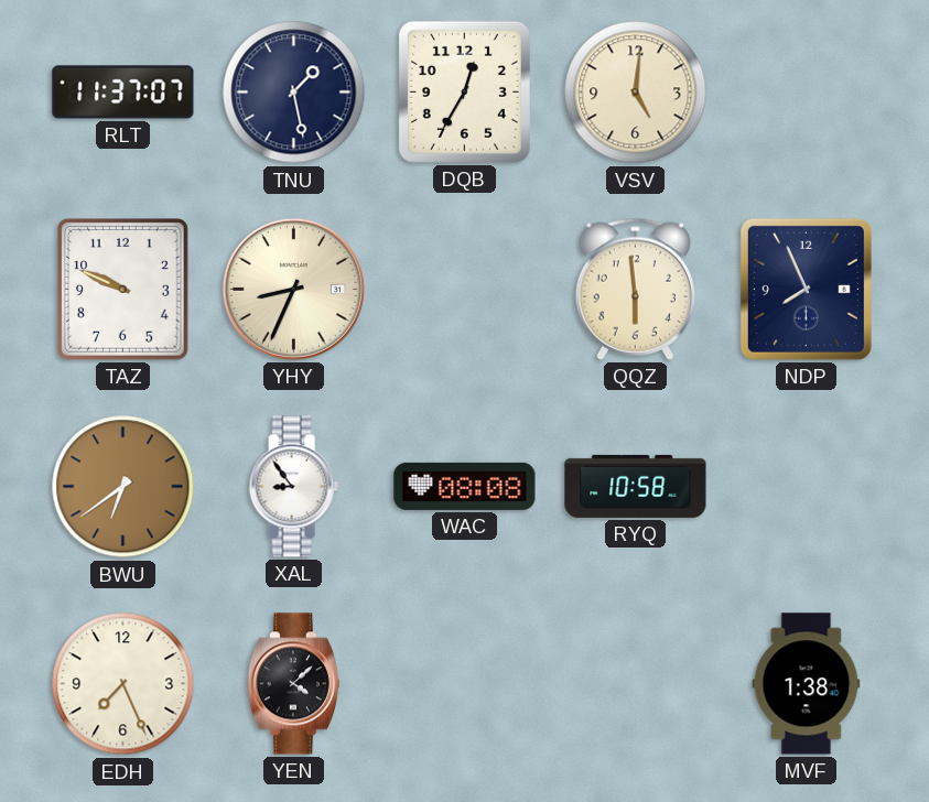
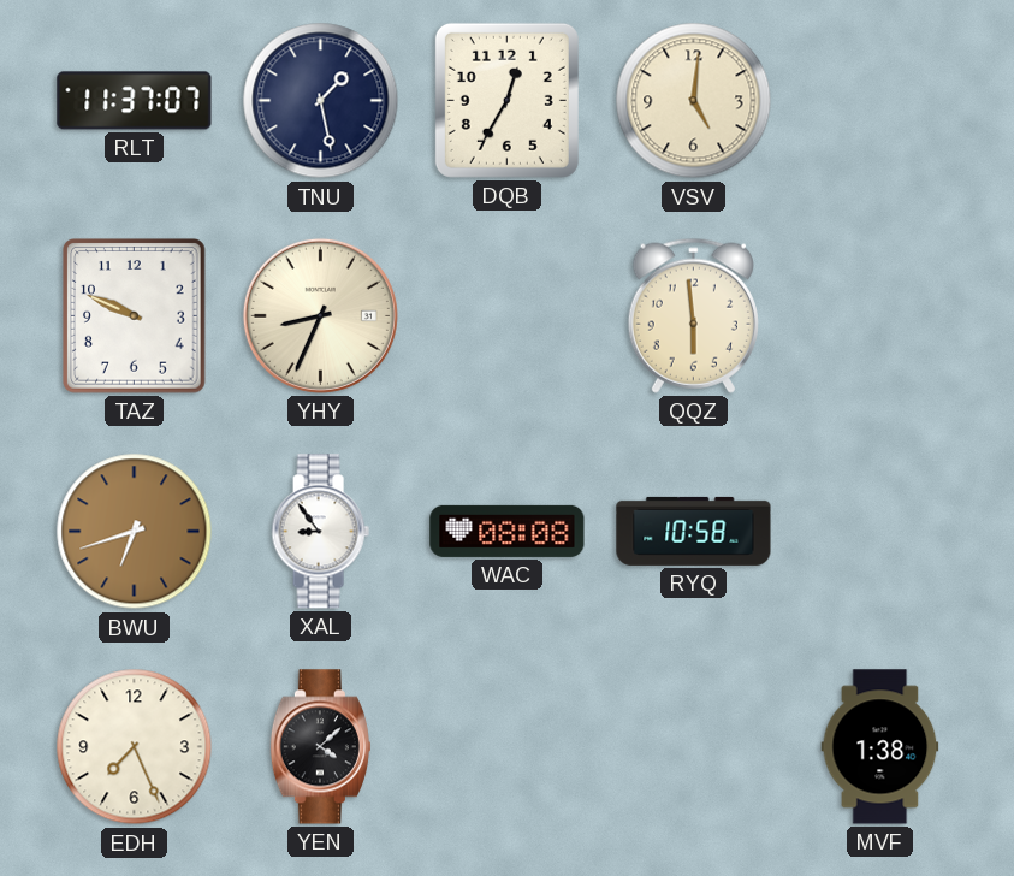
NDP: 7:56 -> none (806, 289)
BWU: 6:39 -> 6:42 (135, 532)
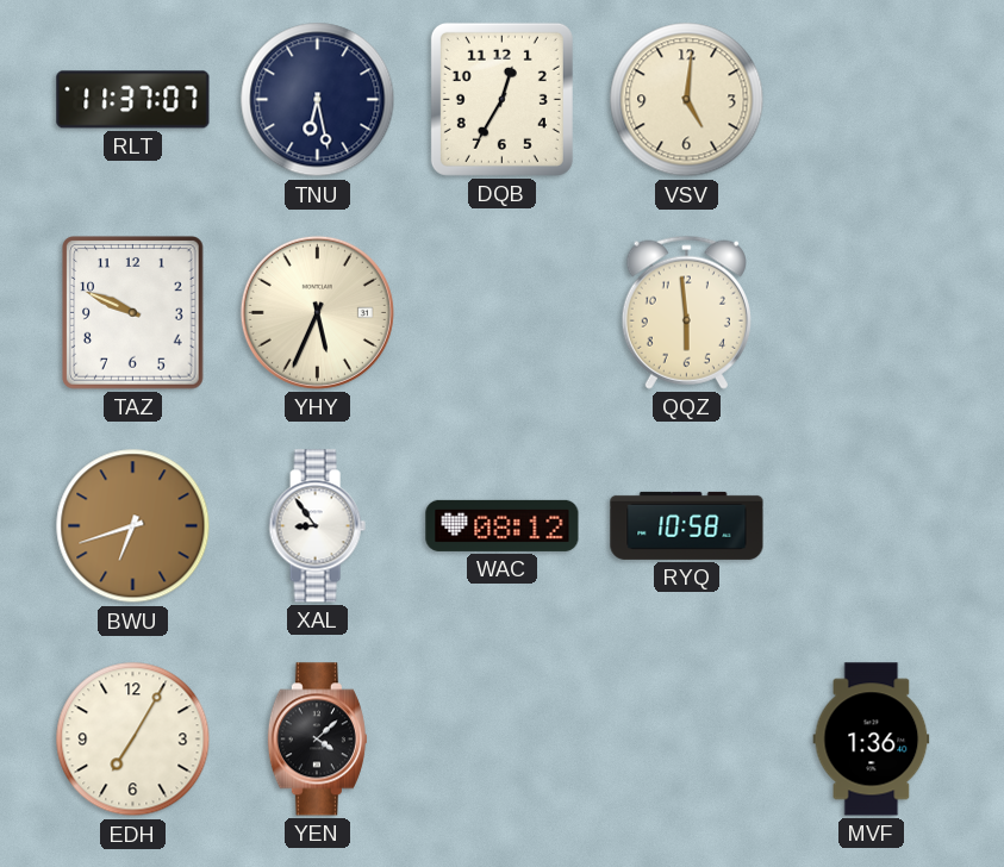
TNU: 1:28 -> 6:28 (318, 100)
YHY: 8:34 -> 5:34 (317, 312)
WAC: 08:08 -> 08:12 (503, 525)
EDH: 7:26 -> 7:05 (133, 740)
MVF: 1:38 -> 1:36 (872, 740)
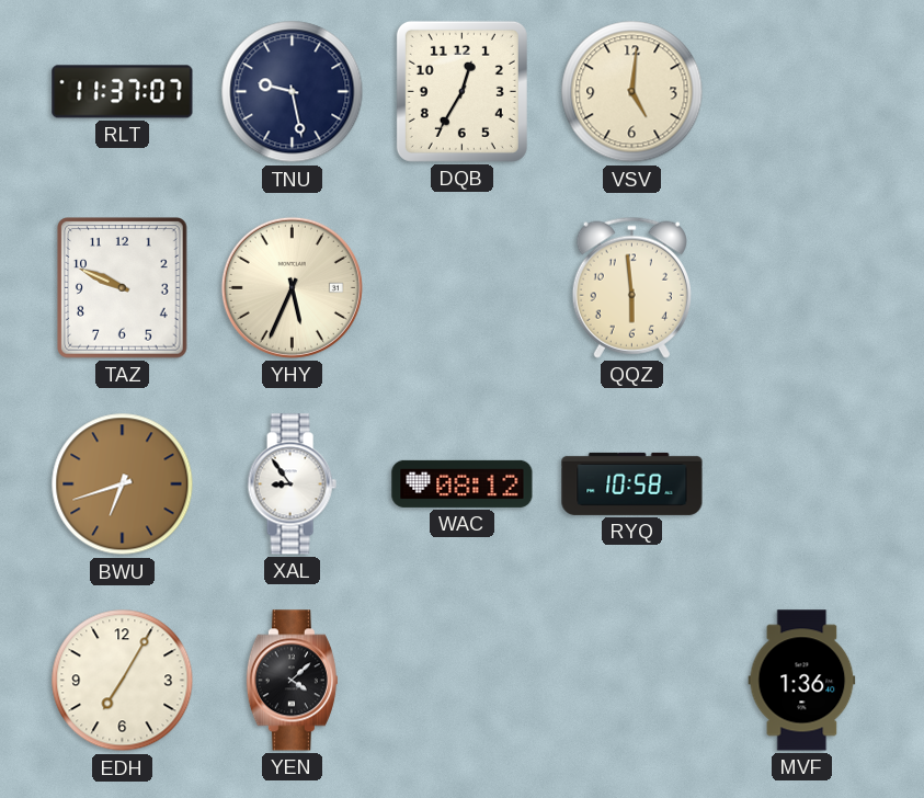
TNU: 6:28 -> 9:28 (293, 92)
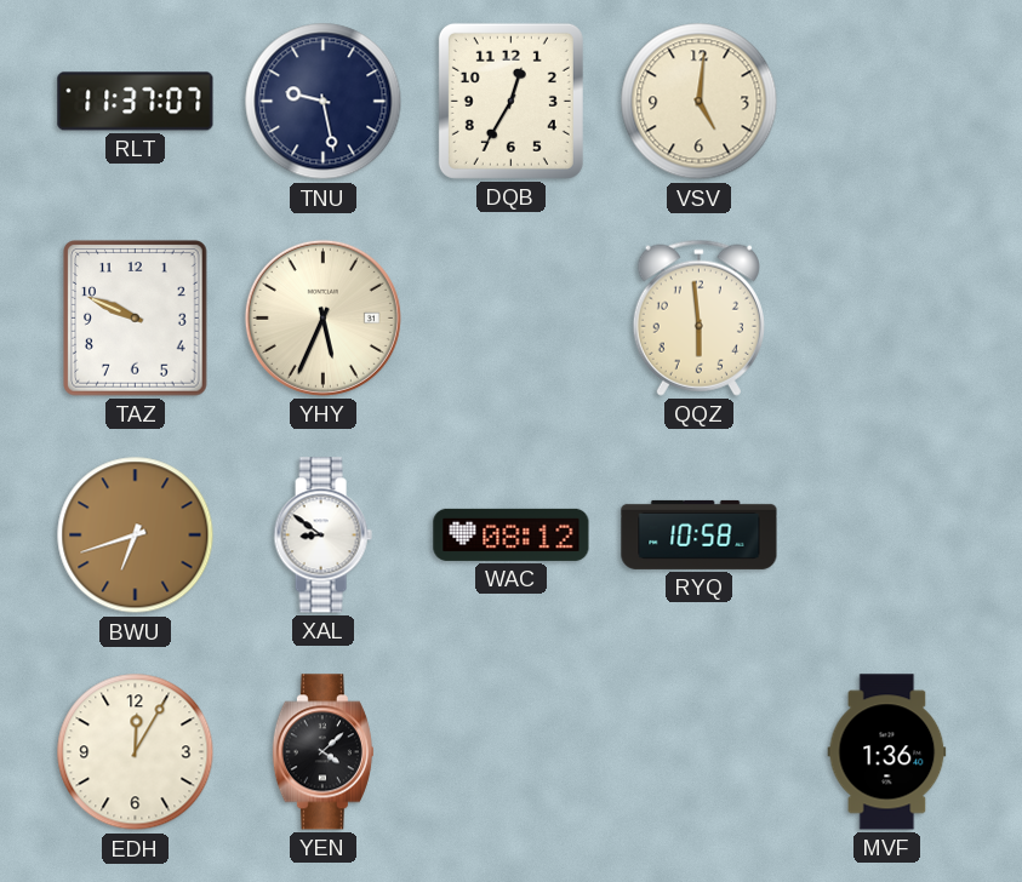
XAL: 8:54 -> 8:51 (322, 535)
EDH: 7:05 -> 12:05 (136, 752)
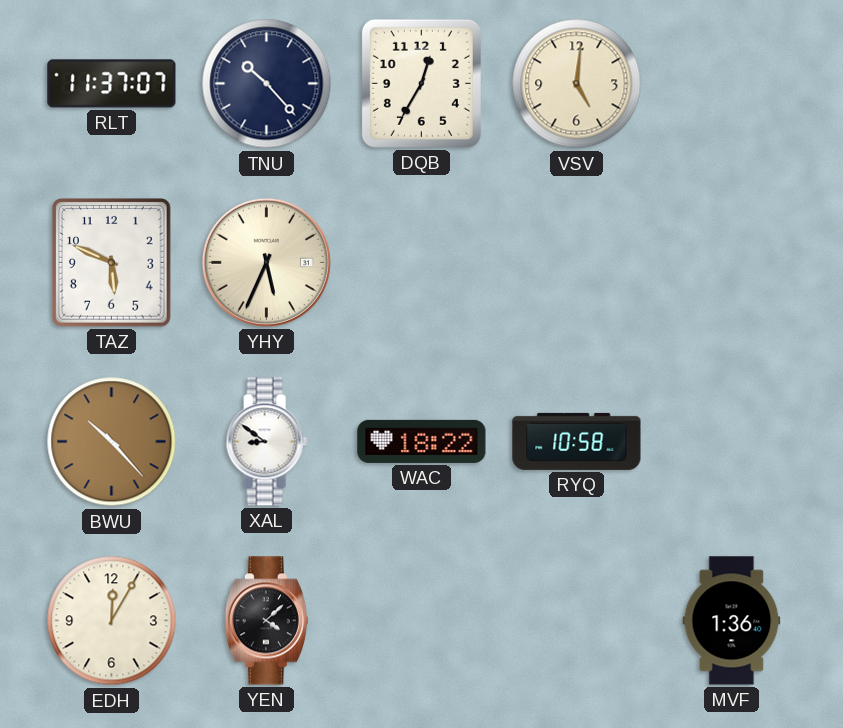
TNU: 9:28 -> 10:23 (267, 84)
TAZ: 9:49 -> 5:49 (112, 263)
QQZ: 5:59 -> none (698, 317)
BWU: 6:42 -> 10:23 (112, 442)
WAC: 08:12 -> 18:22 (422, 441)
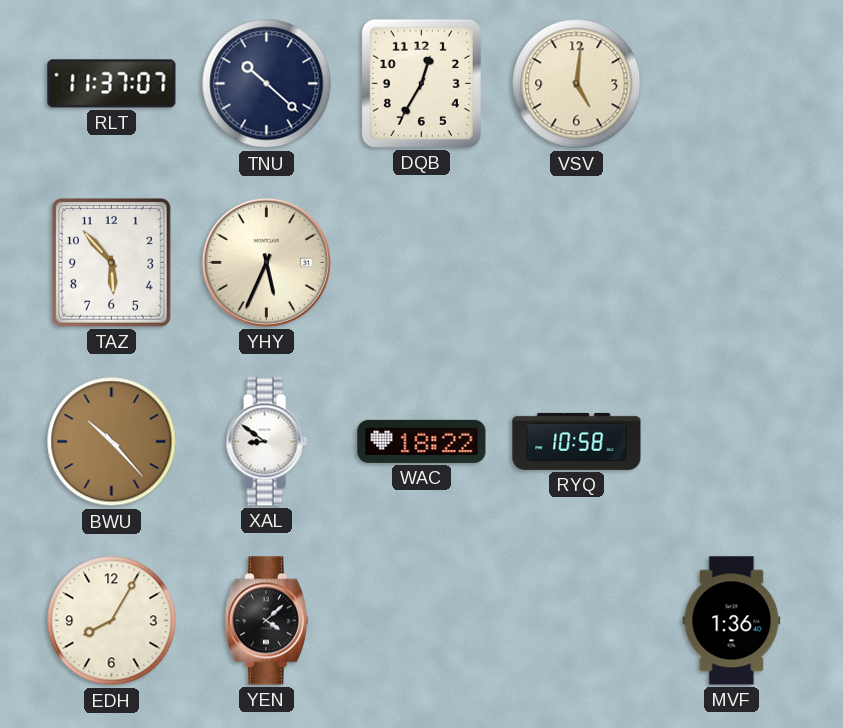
TNU: 10:23 -> 10:22 (267, 84)
TAZ: 5:49 -> 5:53 (112, 263)
EDH: 12:05 -> 8:05 (112, 621)
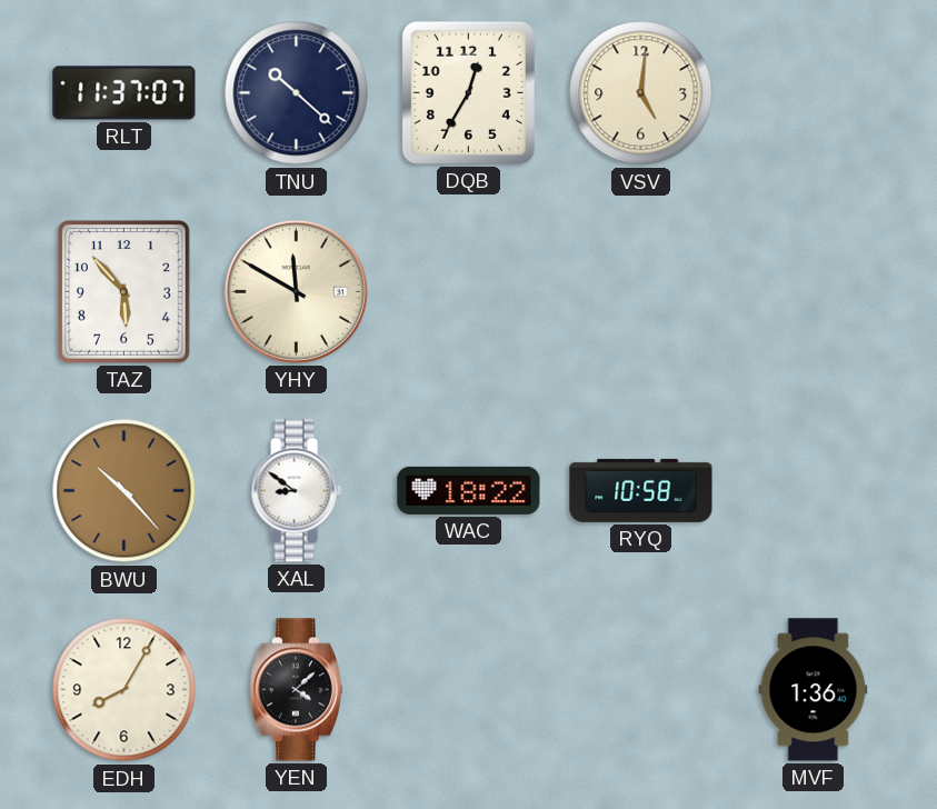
YHY: 5:34 -> 11:50 (296, 291)
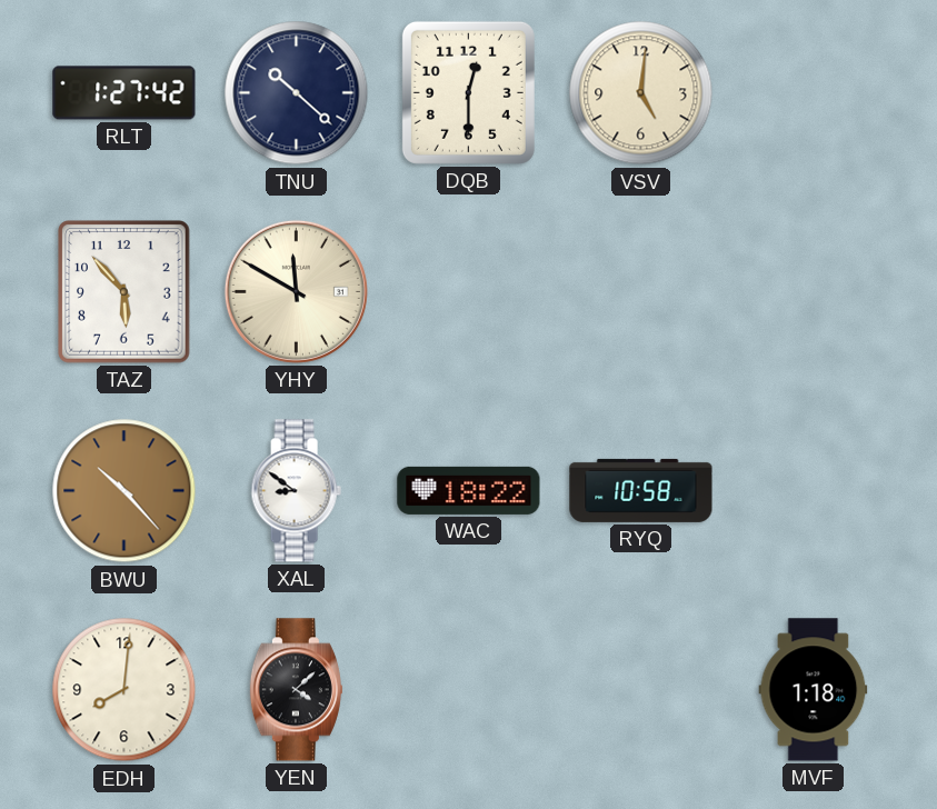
RLT: 11:37 -> 1:27 (124, 93)
DQB: 12:35 -> 12:30 (468, 92)
EDH: 8:05 -> 8:01 (124, 690)
MVF: 1:36 -> 1:18 (814, 690)
